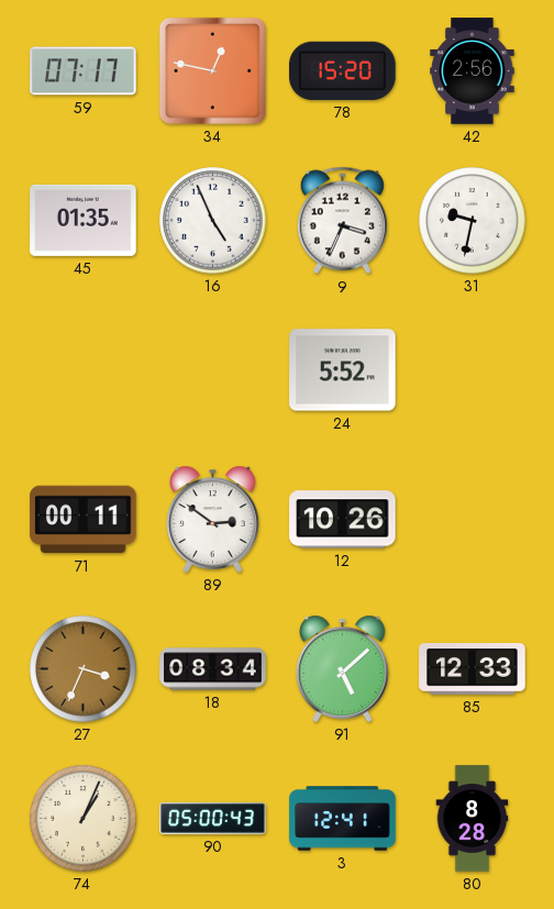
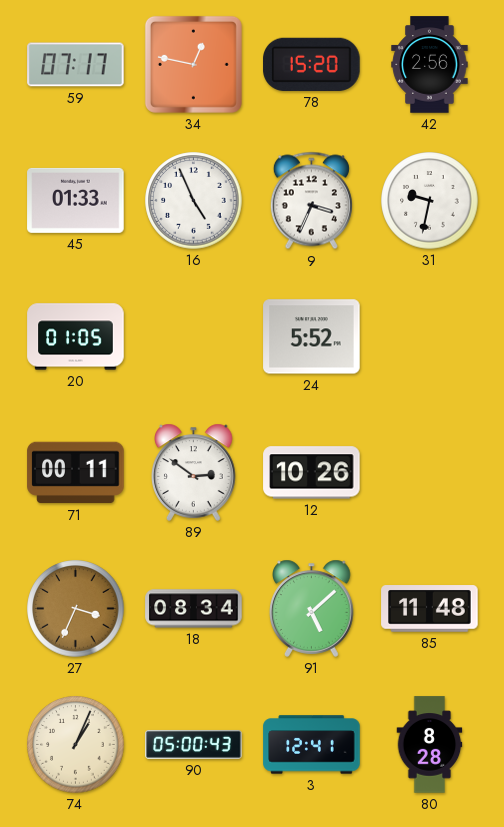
45: 01:35 -> 01:33 (76, 200)
20: none -> 01:05 (76, 337)
85: 12:33 -> 11:48 (430, 609)
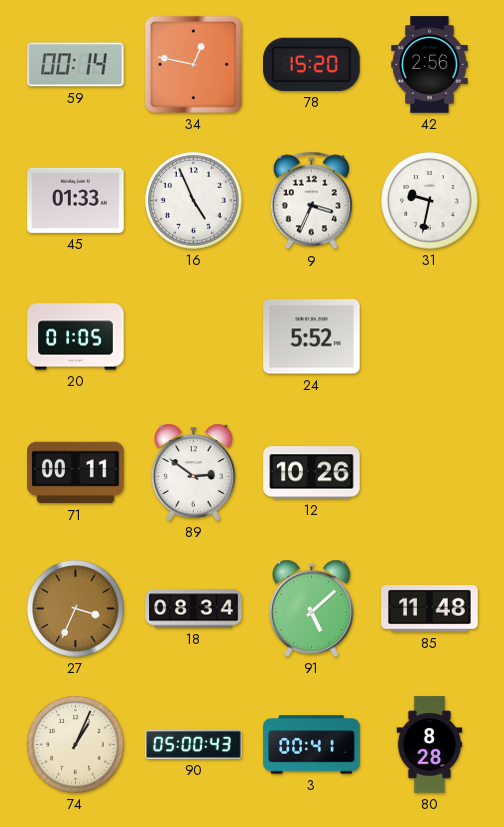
59: 07:17 -> 00:14 (76, 65)
3: 12:41 -> 00:41 (312, 745)
